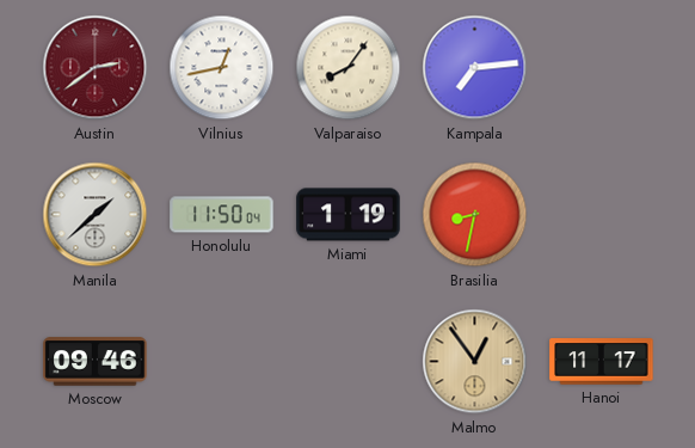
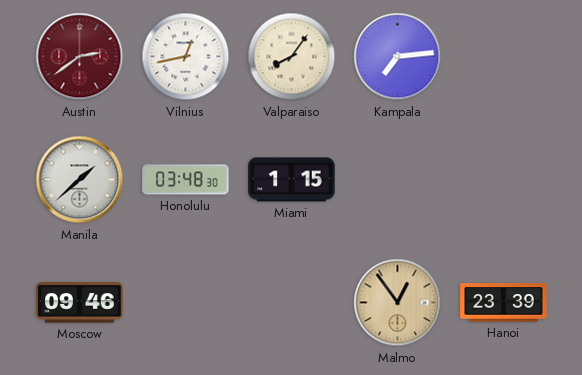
Honolulu: 11:50 -> 03:48 (186, 180)
Miami: 1:19 -> 1:15 (292, 180)
Brasilia: 8:32 -> none (475, 215)
Hanoi: 11:17 -> 23:39 (504, 303)
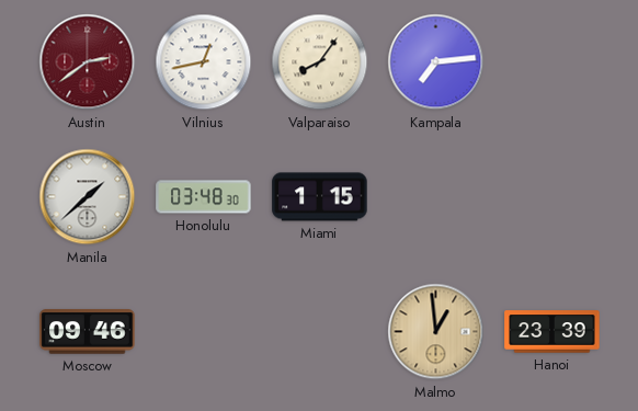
Malmo: 12:54 -> 12:59 (436, 332)
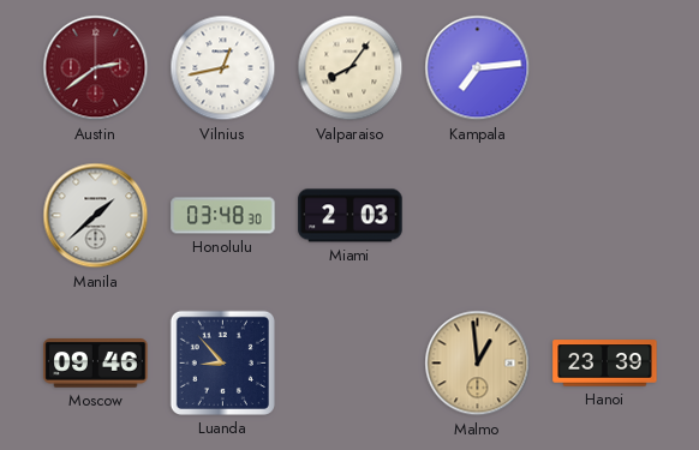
Miami: 1:15 -> 2:03 (351, 216)
Luanda: none -> 8:53 (222, 362)
